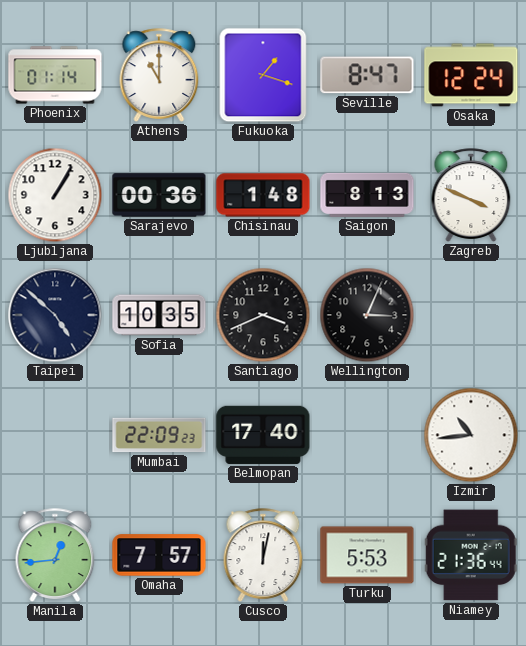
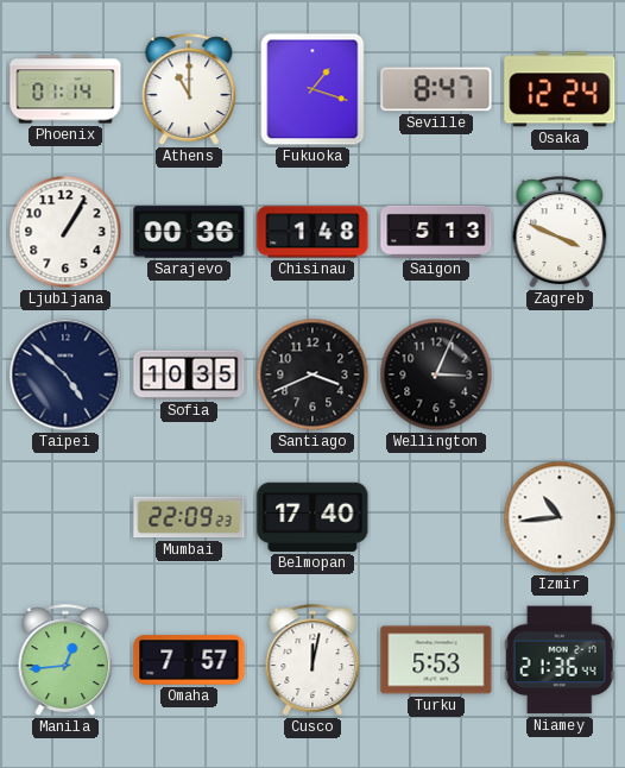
Saigon: 8:13 -> 5:13 (436, 232)
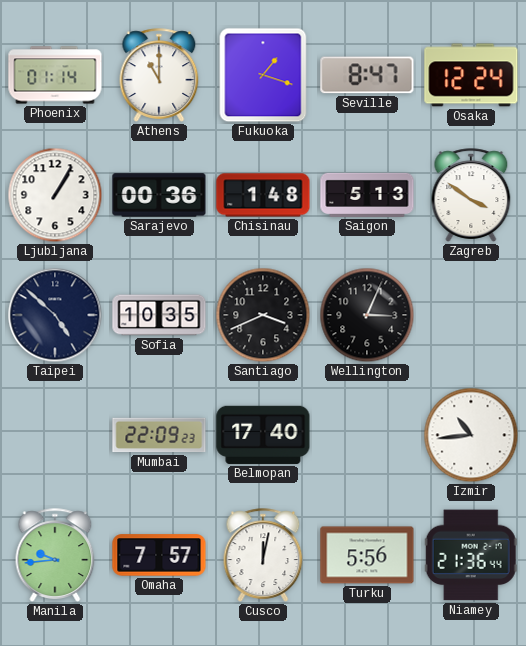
Zagreb: 3:49 -> 3:51 (471, 195)
Manila: 12:44 -> 9:44 (55, 555)
Turku: 5:53 -> 5:56 (367, 555)
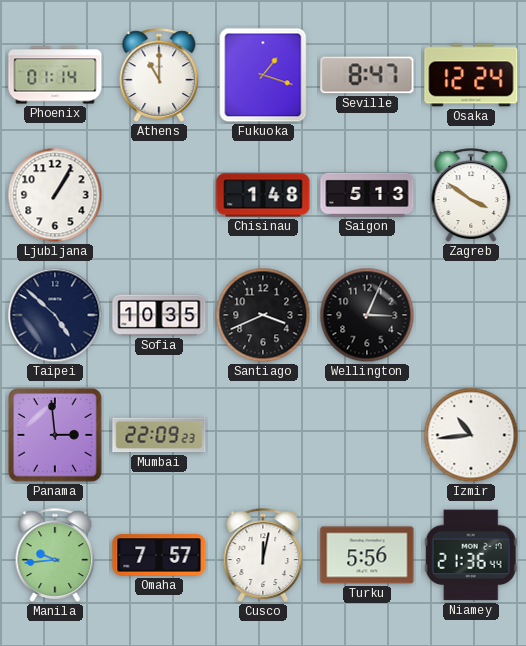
Sarajevo: 00:36 -> none (159, 195)
Panama: none -> 2:59 (55, 435)
Belmopan: 17:40 -> none (263, 435)
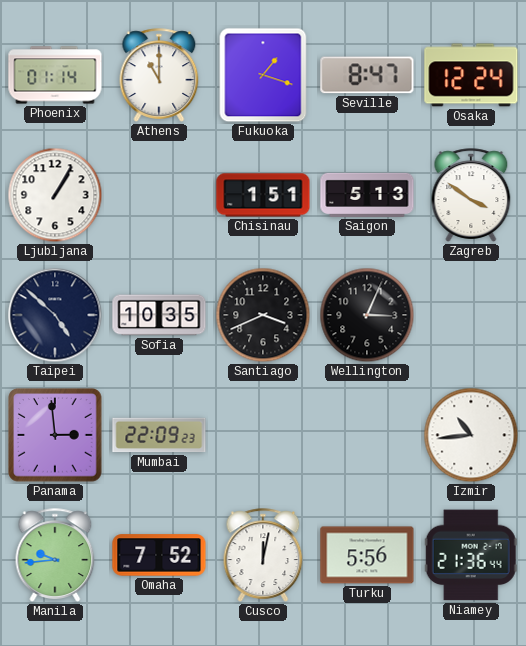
Chisinau: 1:48 -> 1:51 (263, 195)
Omaha: 7:57 -> 7:52 (159, 555)
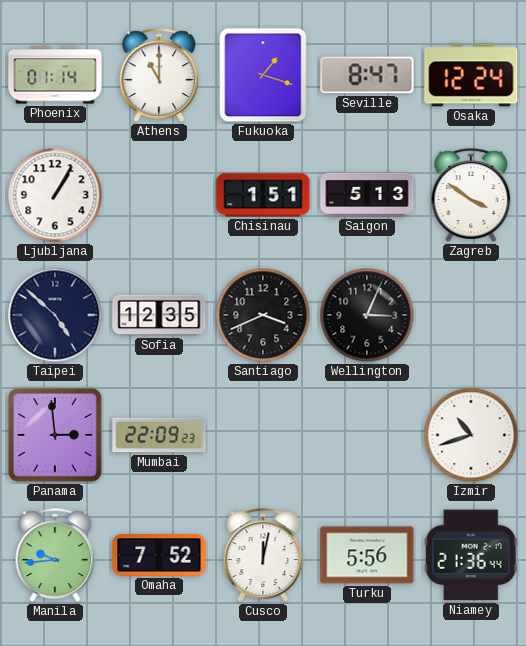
Sofia: 10:35 -> 12:35 (159, 315)
Izmir: 10:44 -> 10:42 (471, 435)
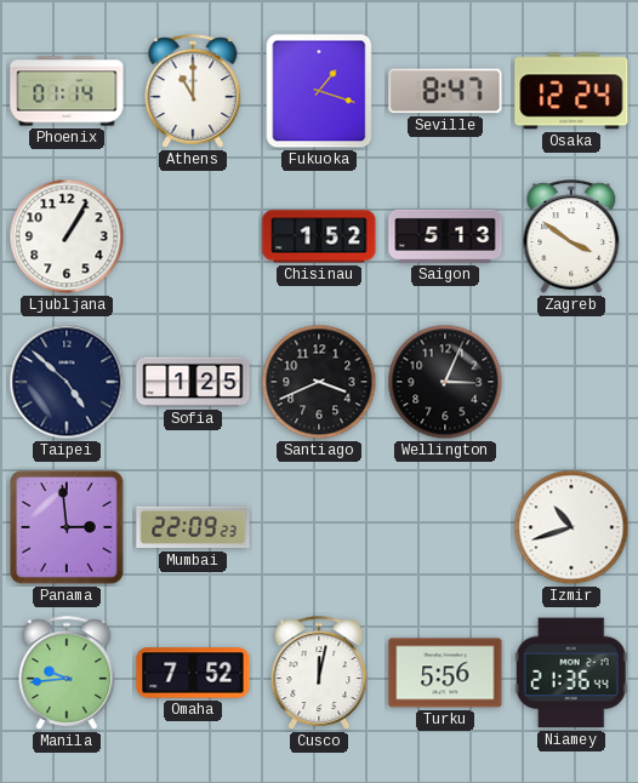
Chisinau: 1:51 -> 1:52 (319, 236)
Sofia: 12:35 -> 1:25 (193, 382)
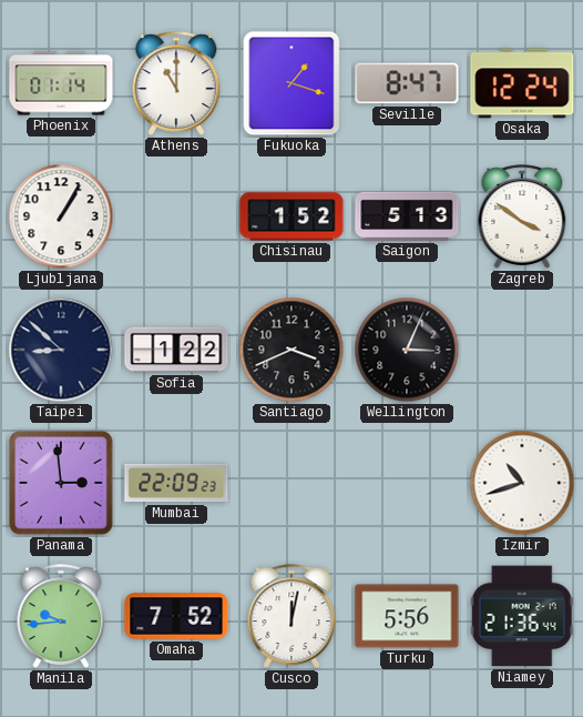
Taipei: 4:52 -> 8:52 (61, 350)
Sofia: 1:25 -> 1:22 (176, 350)
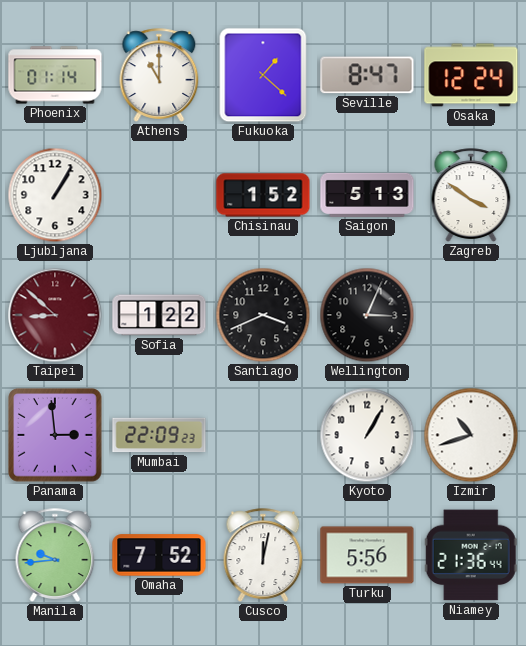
Fukuoka: 1:18 -> 1:22 (263, 75)
Taipei dial: navy -> burgundy (55, 315)
Kyoto: none -> 1:05 (367, 435)
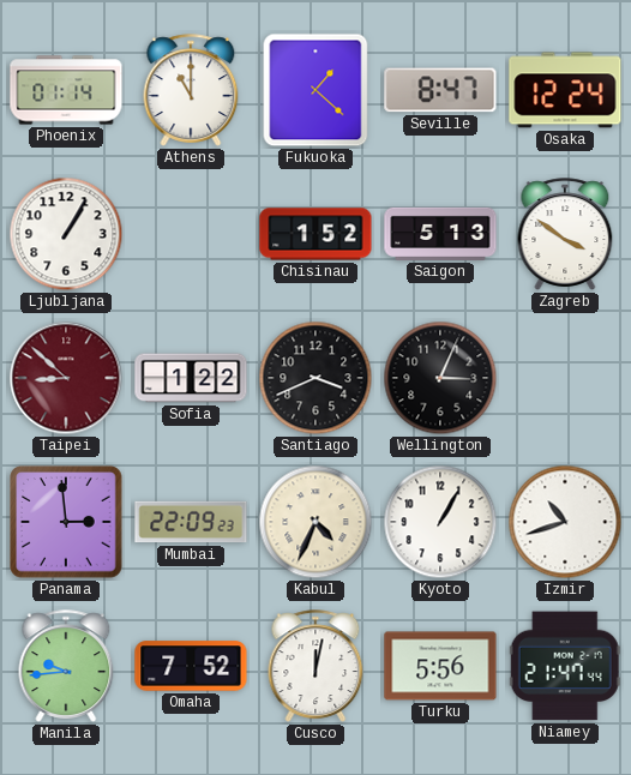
Kabul: none -> 4:34 (315, 522)
Niamey: 21:36 -> 21:47 (565, 666)
